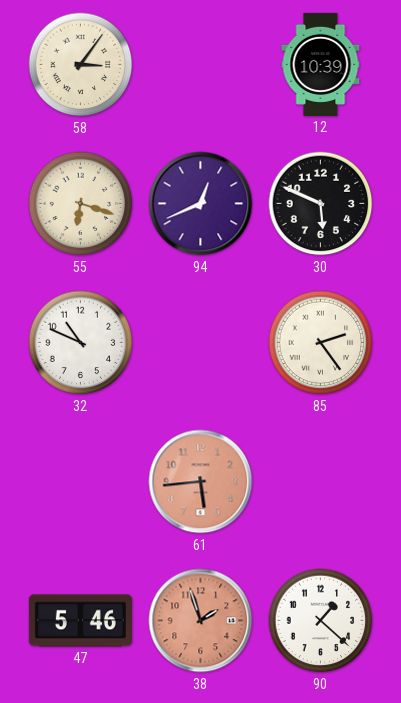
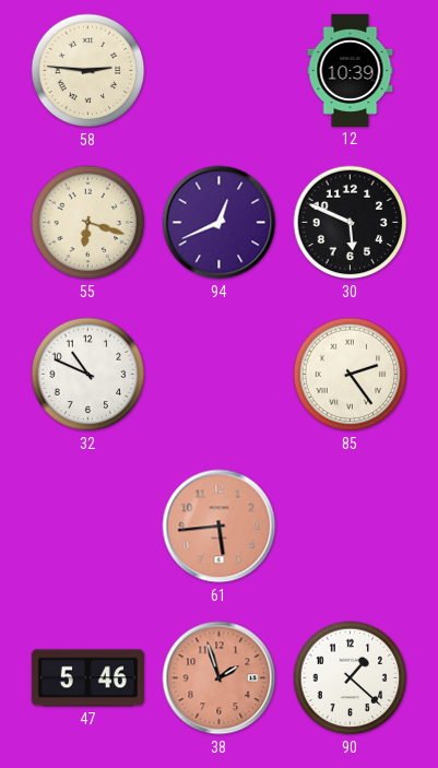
58: 3:06 -> 2:46 (88, 71)
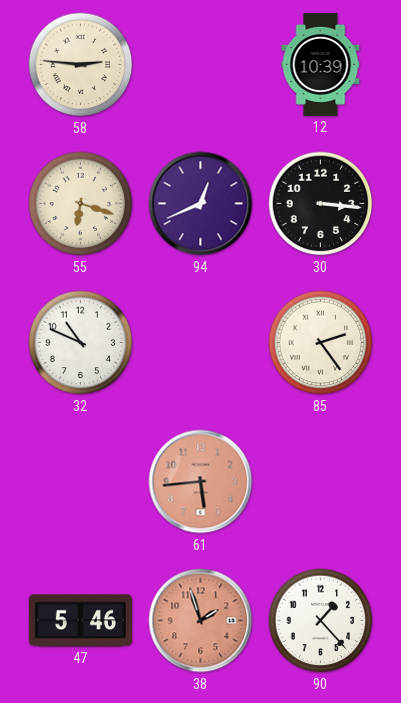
30: 5:49 -> 3:16 (321, 204)
90: 1:22 -> 1:23 (321, 621)
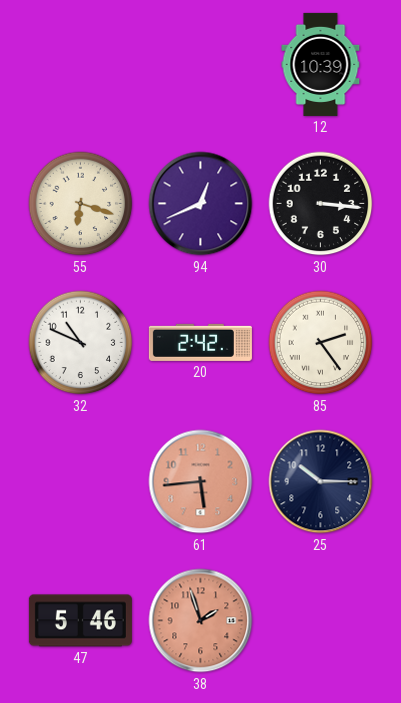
58: 2:46 -> none (81, 65)
20: none -> 2:42 (200, 342)
25: none -> 10:15 (321, 482)
90: 1:23 -> none (321, 621)
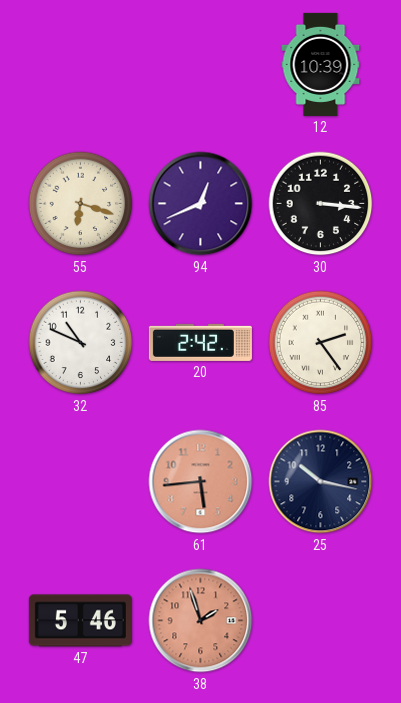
25: 10:15 -> 10:17 (321, 482)
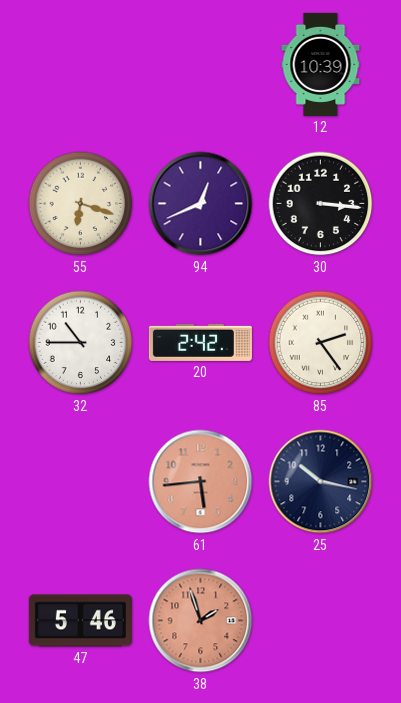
32: 10:49 -> 10:45 (81, 343)
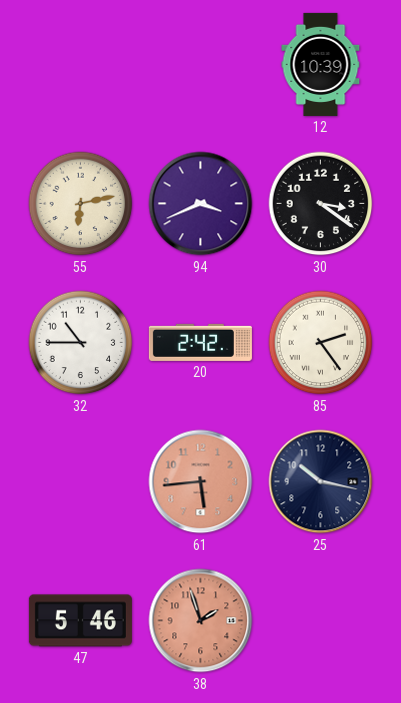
55: 6:18 -> 6:13 (81, 204)
94: 12:41 -> 3:41 (201, 204)
30: 3:16 -> 3:21 (321, 204)
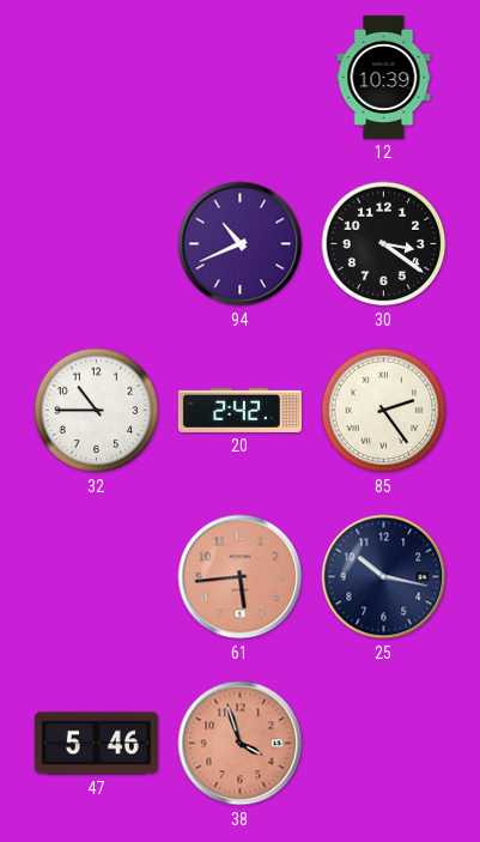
55: 6:13 -> none (81, 204)
94: 3:41 -> 10:41 (241, 244)
38: 1:57 -> 3:57 (241, 744)
